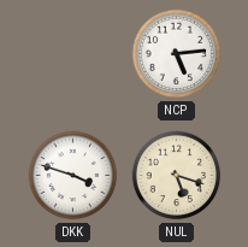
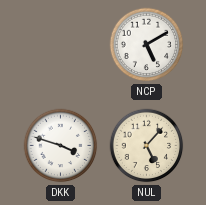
NCP: 5:14 -> 5:10 (147, 45)
NUL: 5:18 -> 5:07 (147, 146)
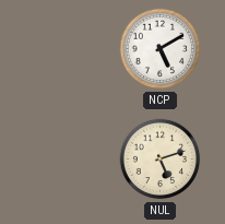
DKK: 3:48 -> none (61, 146)
NUL: 5:07 -> 5:12 (161, 160)
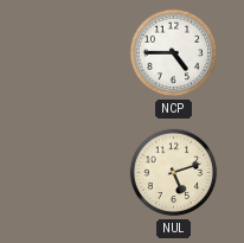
NCP: 5:10 -> 4:45 (174, 53)
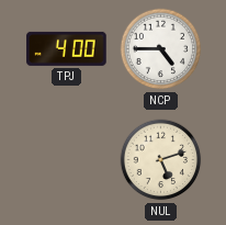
TPJ: none -> 4:00 (67, 48)
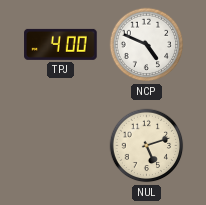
NCP: 4:45 -> 4:49 (147, 45)
